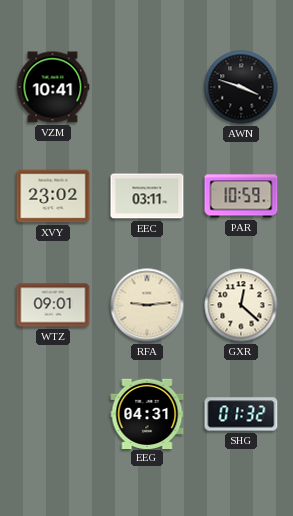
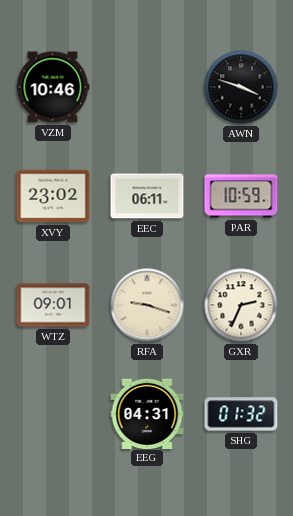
VZM: 10:41 -> 10:46 (53, 87)
EEC: 03:11 -> 06:11 (147, 196)
RFA: 9:14 -> 9:18 (147, 305)
GXR: 12:22 -> 2:34 (241, 305)
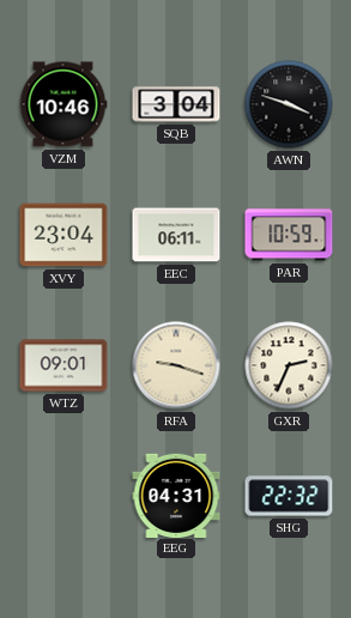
SQB: none -> 3:04 (176, 104)
XVY: 23:02 -> 23:04 (63, 235)
SHG: 01:32 -> 22:32 (289, 496)
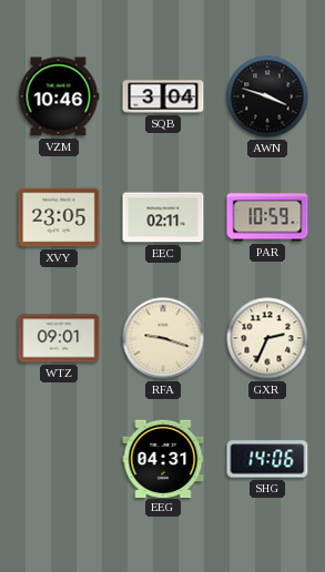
XVY: 23:04 -> 23:05 (59, 217)
EEC: 06:11 -> 02:11 (163, 217)
SHG: 22:32 -> 14:06 (267, 459)
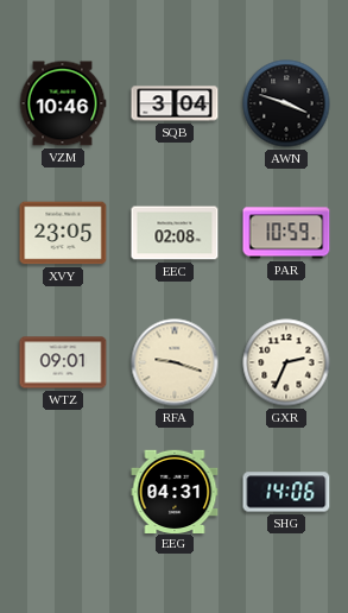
EEC: 02:11 -> 02:08 (175, 233)
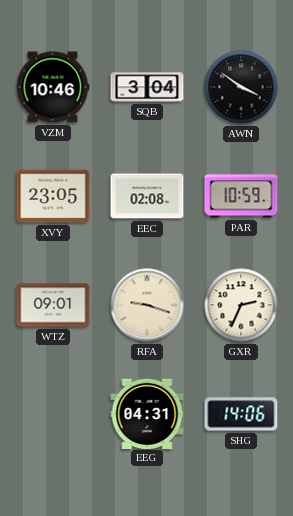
AWN: 3:48 -> 3:51 (241, 87)
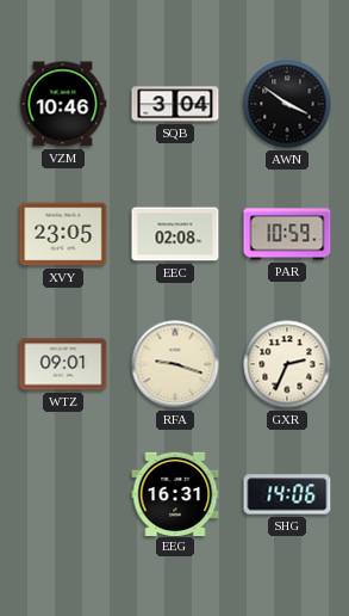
EEG: 04:31 -> 16:31 (175, 493)
